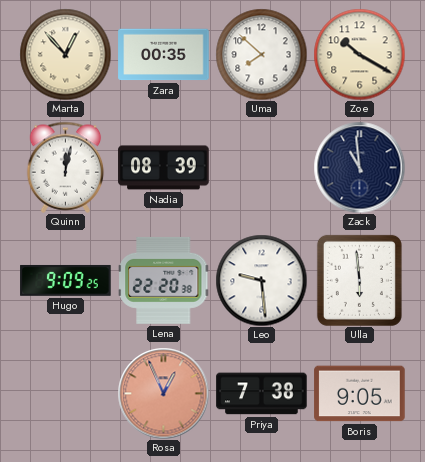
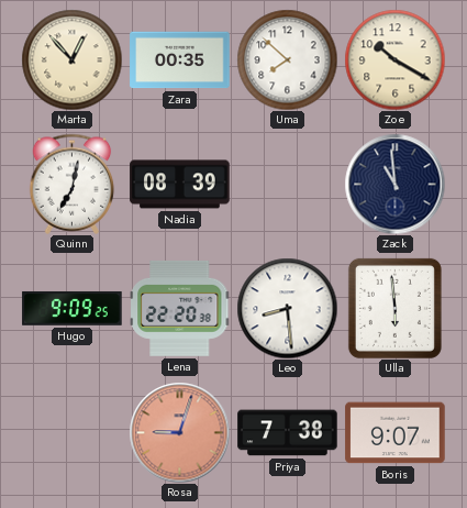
Quinn: 12:02 -> 7:02 (73, 184)
Leo: 9:29 -> 8:29 (287, 308)
Rosa: 12:56 -> 9:03 (179, 432)
Boris: 9:05 -> 9:07 (396, 433)
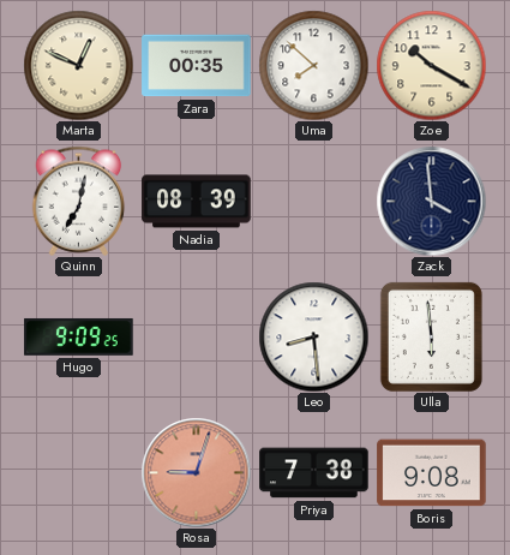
Marta: 12:53 -> 12:49 (78, 65)
Zack: 10:59 -> 3:59 (431, 201)
Lena: 22:20 -> none (180, 308)
Boris: 9:07 -> 9:08 (432, 473)
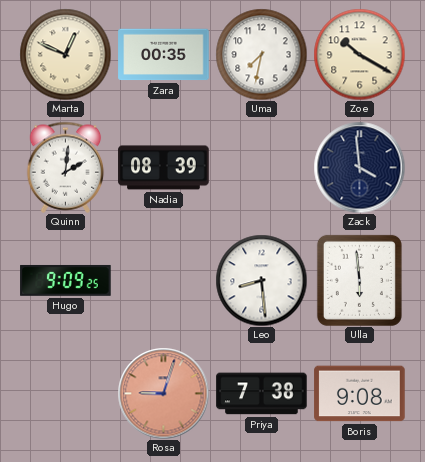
Uma: 7:52 -> 7:32 (261, 54)
Quinn: 7:02 -> 2:01 (66, 167)
